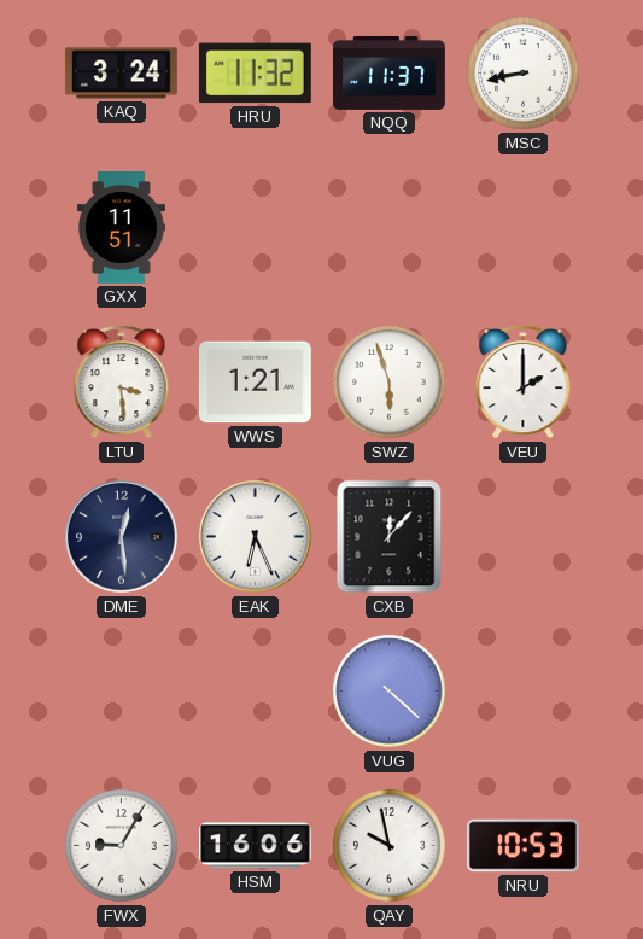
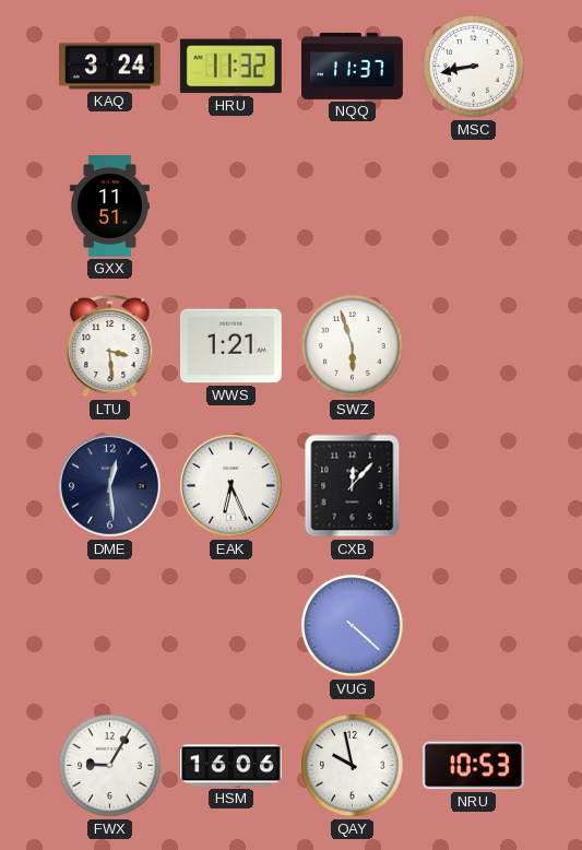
VEU: 2:00 -> none (524, 381)
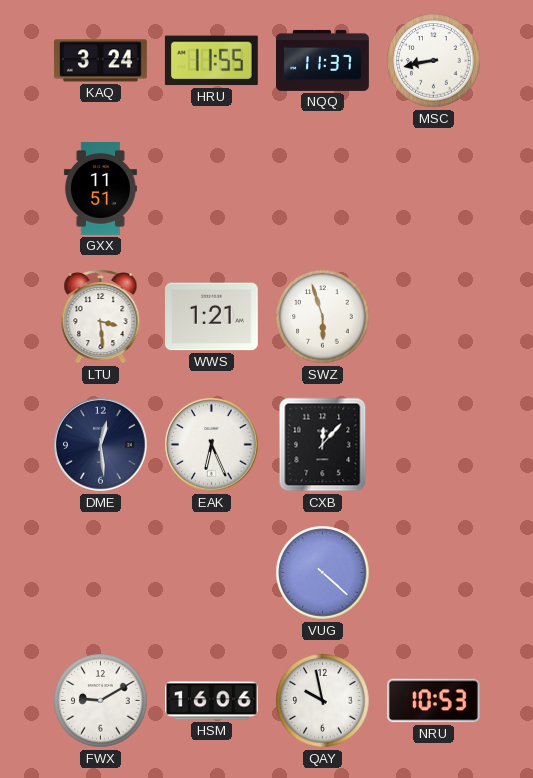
HRU: 11:32 -> 11:55 (211, 61)
FWX: 9:05 -> 9:10 (101, 701)
